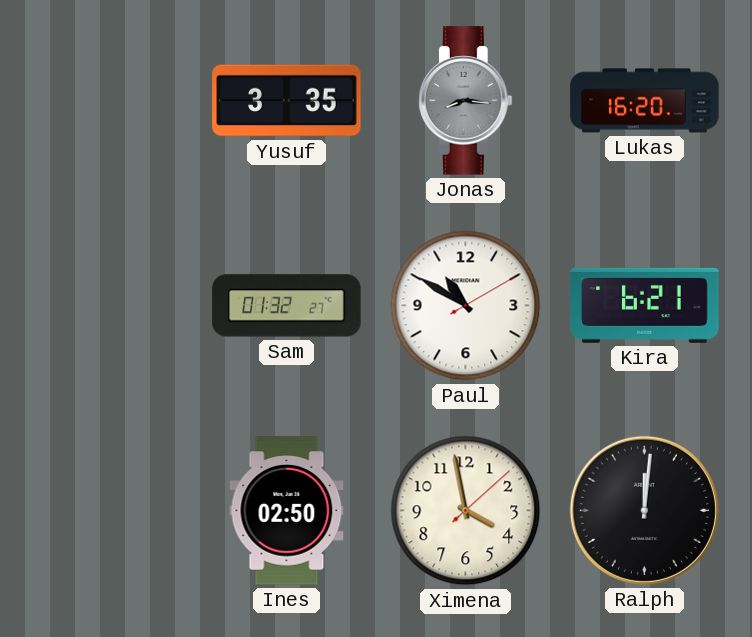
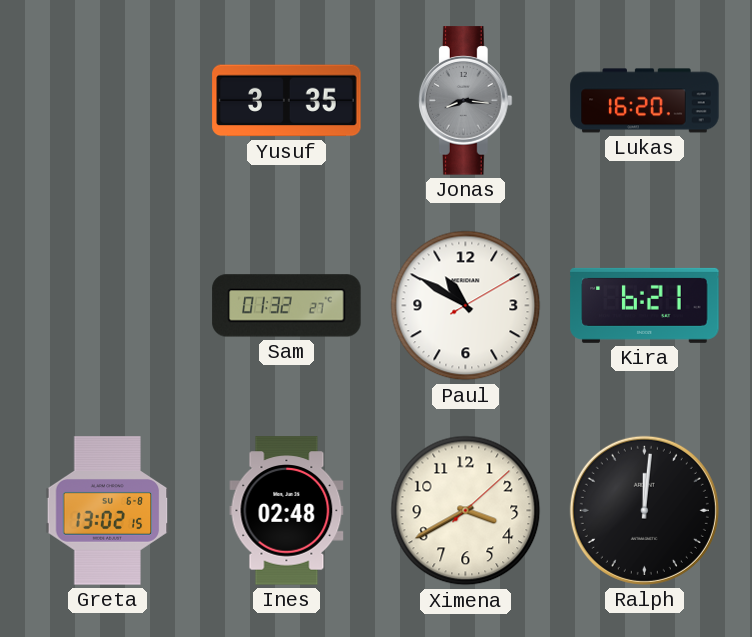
Greta: none -> 13:02 (108, 511)
Ines: 02:50 -> 02:48 (287, 511)
Ximena: 3:58 -> 3:40 (466, 511)
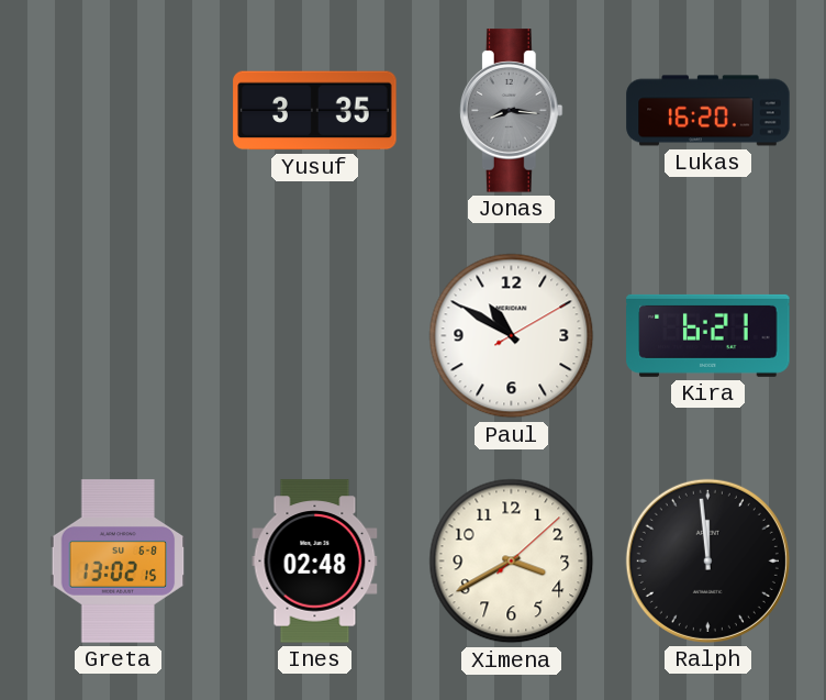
Sam: 01:32 -> none (287, 306)
Ralph: 12:01 -> 11:59 (707, 560)
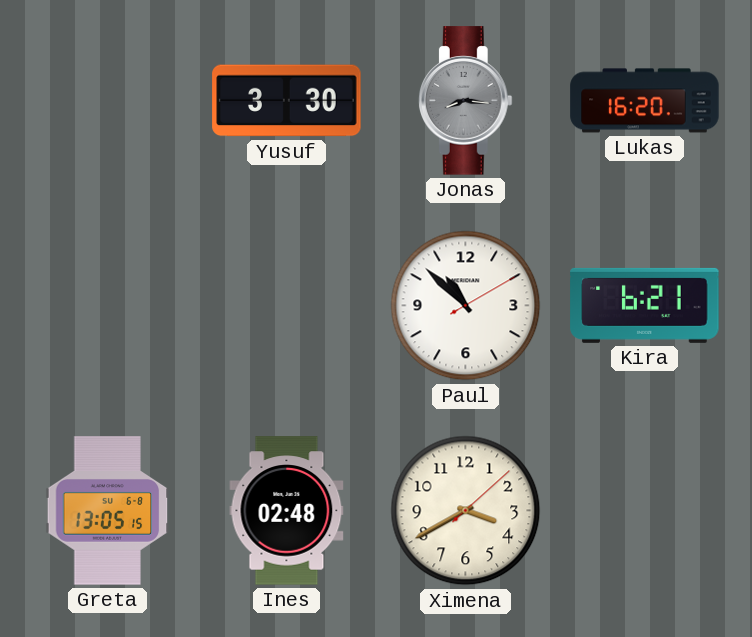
Yusuf: 3:35 -> 3:30 (287, 101)
Paul: 10:50 -> 10:52 (466, 306)
Greta: 13:02 -> 13:05 (108, 511)
Ralph: 11:59 -> none (707, 560)
